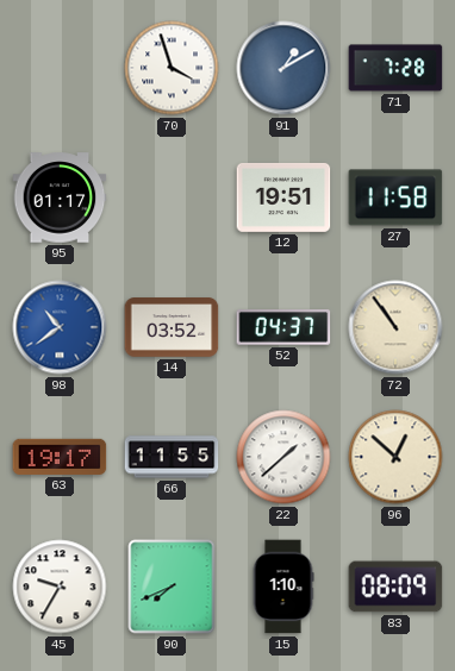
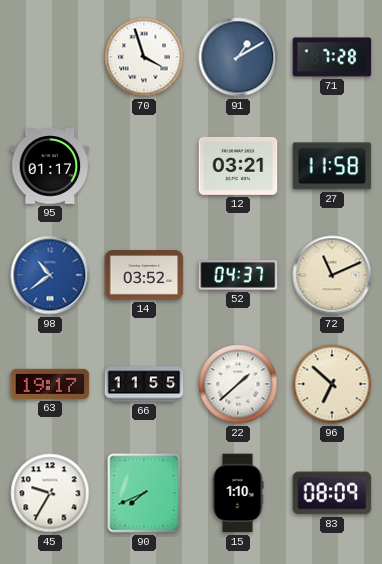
12: 19:51 -> 03:21 (238, 166)
72: 10:54 -> 11:11 (332, 275)
96: 12:52 -> 6:52 (332, 384)
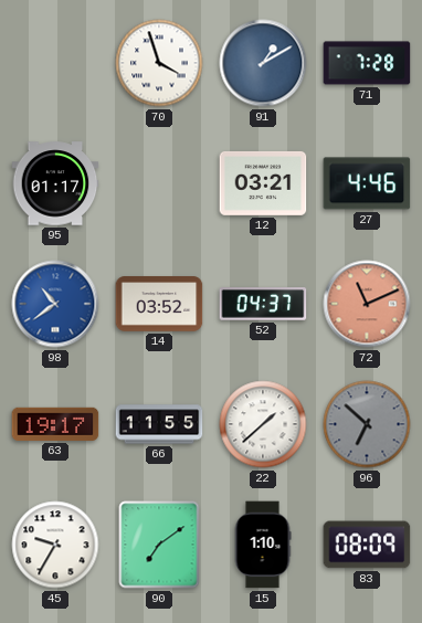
27: 11:58 -> 4:46 (367, 183)
72 dial: cream -> salmon (367, 304)
96 dial: cream -> grey (367, 424)
90: 7:41 -> 7:09 (159, 545)
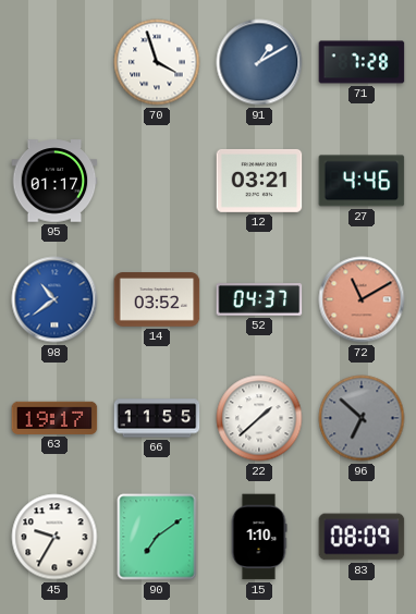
72: 11:11 -> 11:10 (362, 299)
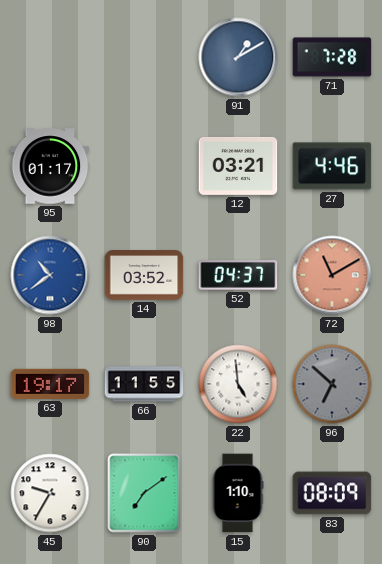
70: 3:57 -> none (157, 62)
22: 1:38 -> 4:59 (238, 384)
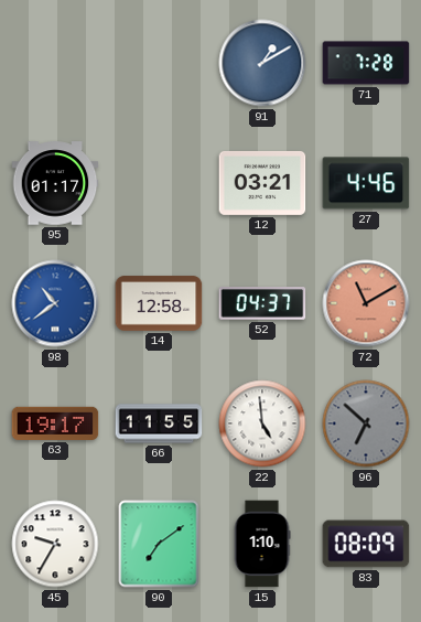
14: 03:52 -> 12:58 (159, 303)
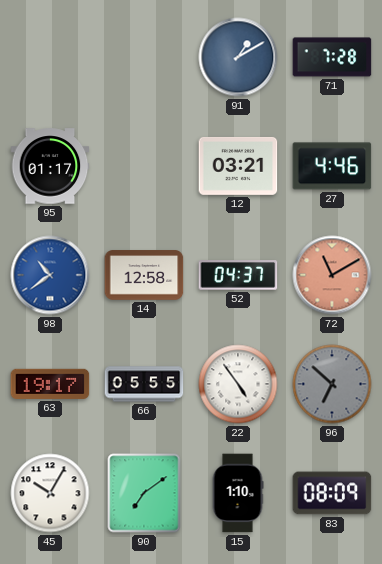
66: 11:55 -> 05:55 (144, 384)
22: 4:59 -> 4:54 (238, 384)
45: 9:35 -> 10:05 (50, 493)
